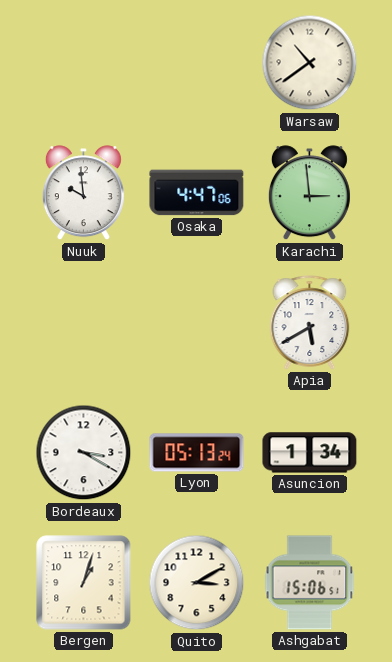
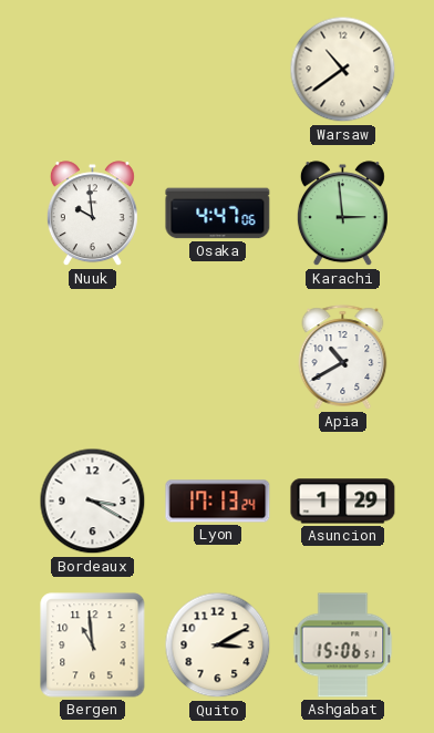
Apia: 5:40 -> 10:40 (343, 358)
Lyon: 05:13 -> 17:13 (218, 502)
Asuncion: 1:34 -> 1:29 (343, 502)
Bergen: 1:03 -> 10:59 (93, 646)
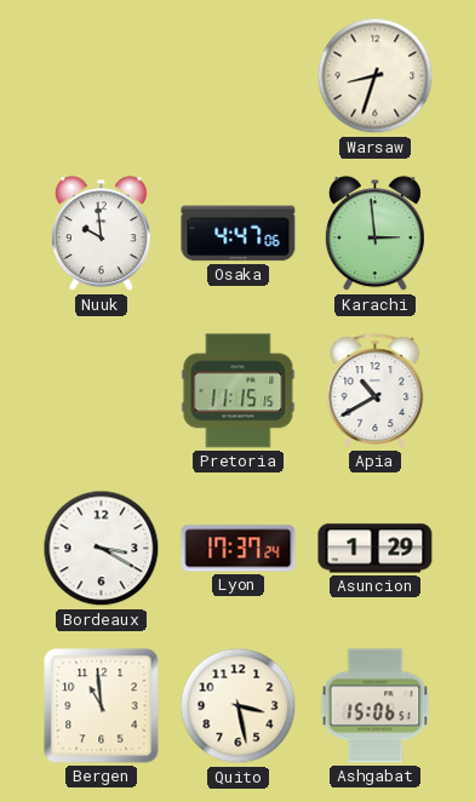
Warsaw: 10:39 -> 8:33 (376, 76)
Pretoria: none -> 11:15 (239, 391)
Lyon: 17:13 -> 17:37 (239, 549)
Quito: 3:10 -> 3:28 (239, 706)
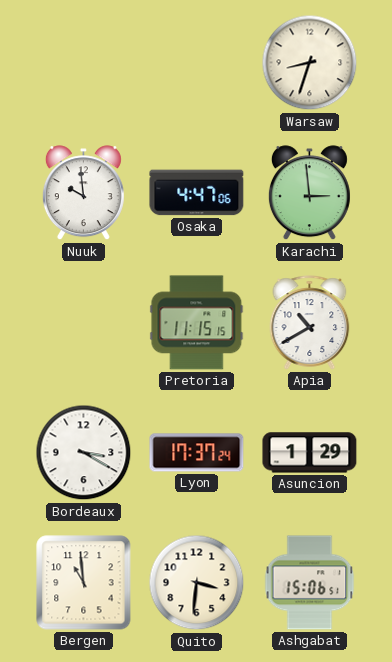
Quito: 3:28 -> 3:31 (197, 583)
